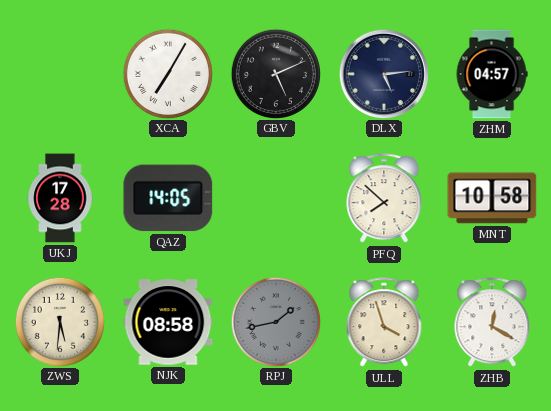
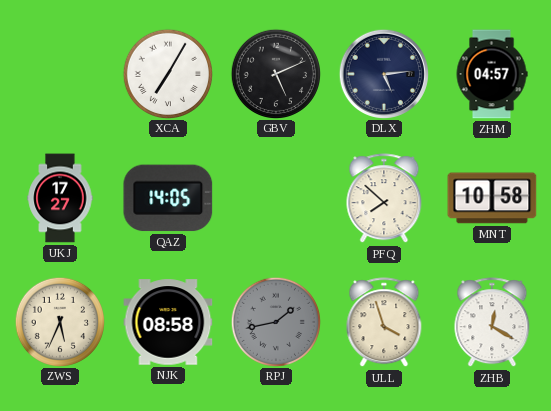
UKJ: 17:28 -> 17:27 (60, 198)
ZWS: 5:31 -> 5:34 (59, 321)
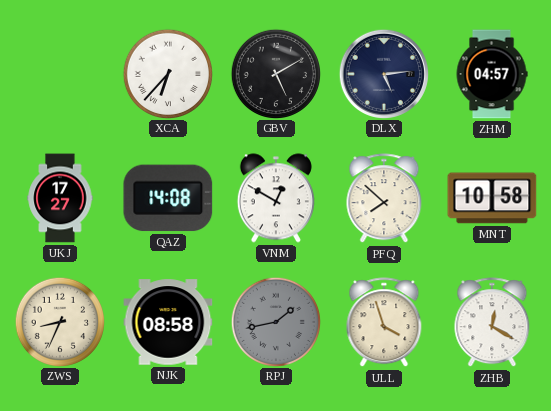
XCA: 7:05 -> 6:37 (167, 73)
GBV: 5:11 -> 5:10 (275, 73)
QAZ: 14:05 -> 14:08 (168, 198)
VNM: none -> 12:50 (276, 198)
ZWS: 5:34 -> 8:34 (59, 321)
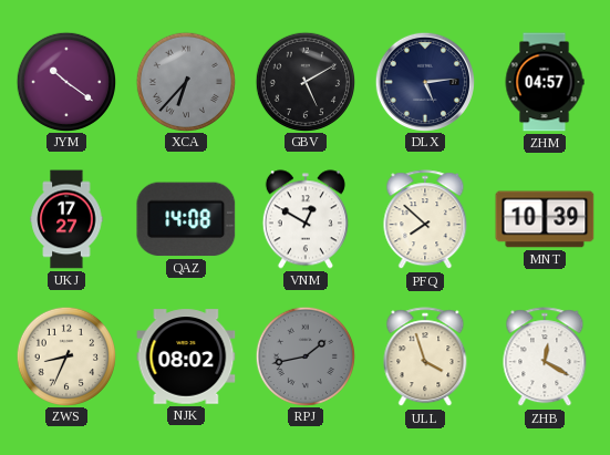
JYM: none -> 10:21 (65, 81)
XCA dial: white -> grey (185, 81)
MNT: 10:58 -> 10:39 (545, 219)
NJK: 08:58 -> 08:02 (186, 356)
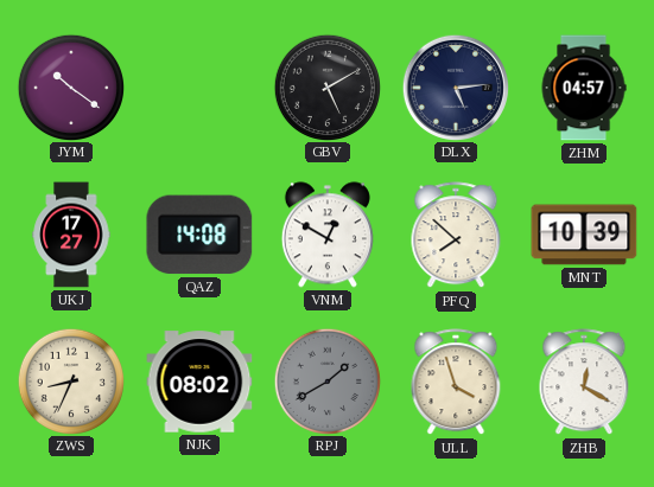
XCA: 6:37 -> none (185, 81)
RPJ: 1:43 -> 1:40 (326, 380)
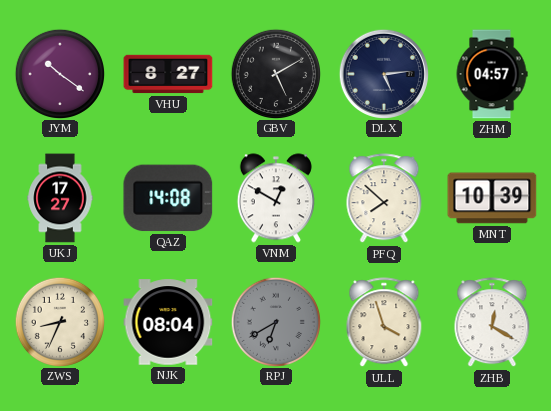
VHU: none -> 8:27 (168, 74)
NJK: 08:02 -> 08:04 (168, 322)
RPJ: 1:40 -> 6:40 (275, 321)
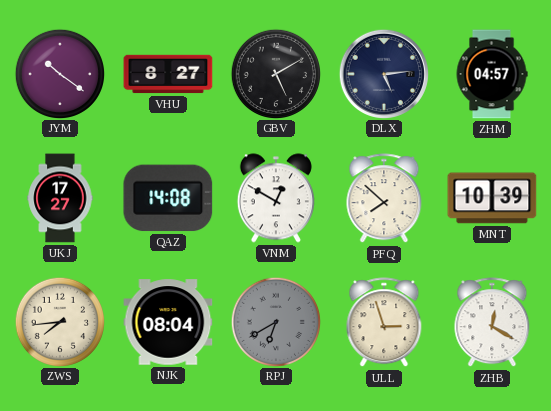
ZWS: 8:34 -> 7:44 (59, 321)
ULL: 3:57 -> 2:57 (384, 323)
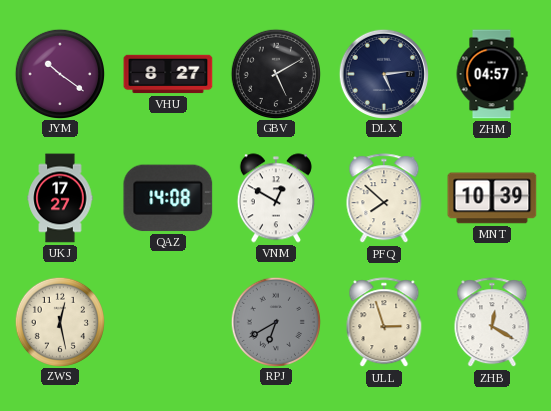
ZWS: 7:44 -> 12:28 (59, 321)
NJK: 08:04 -> none (168, 322)
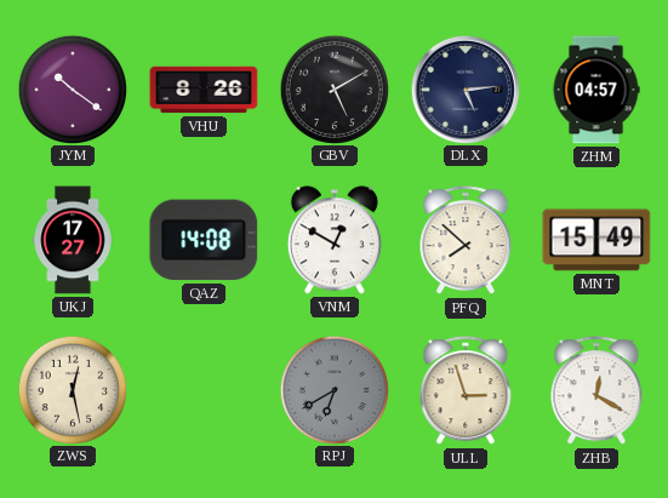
VHU: 8:27 -> 8:26 (204, 90)
MNT: 10:39 -> 15:49 (596, 240)
